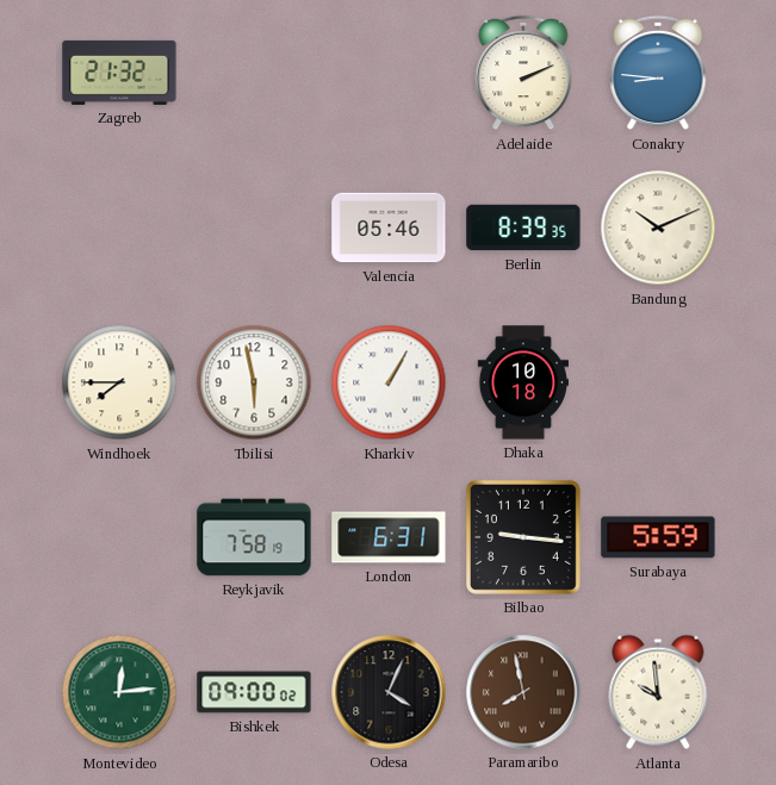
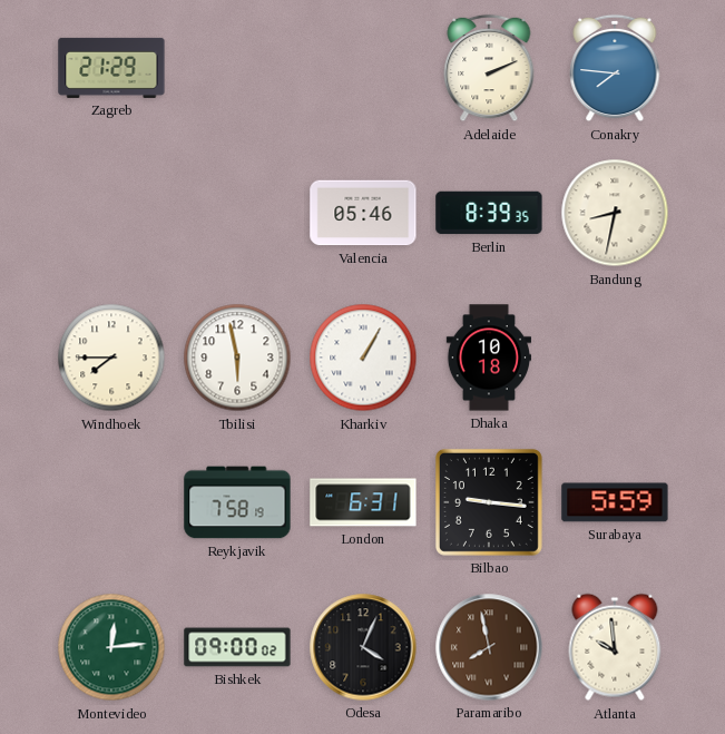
Zagreb: 21:32 -> 21:29 (111, 68)
Conakry: 8:46 -> 7:46 (615, 68)
Bandung: 10:11 -> 8:32 (615, 213)
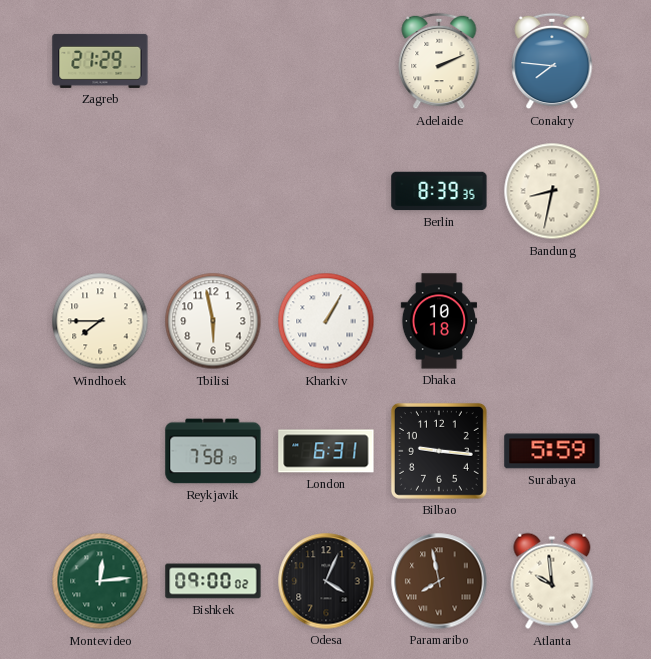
Valencia: 05:46 -> none (363, 213)
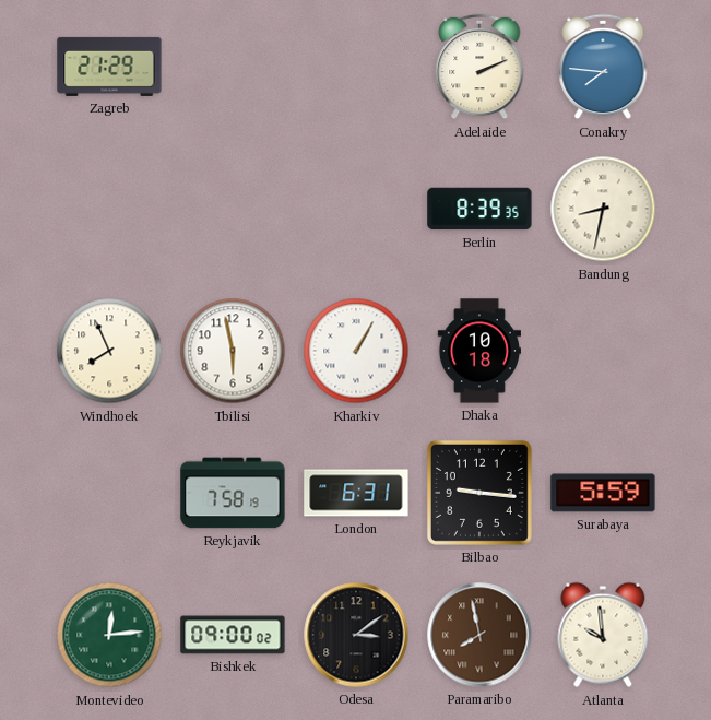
Windhoek: 7:45 -> 7:56 (109, 351)
Odesa: 4:04 -> 3:09 (356, 635)
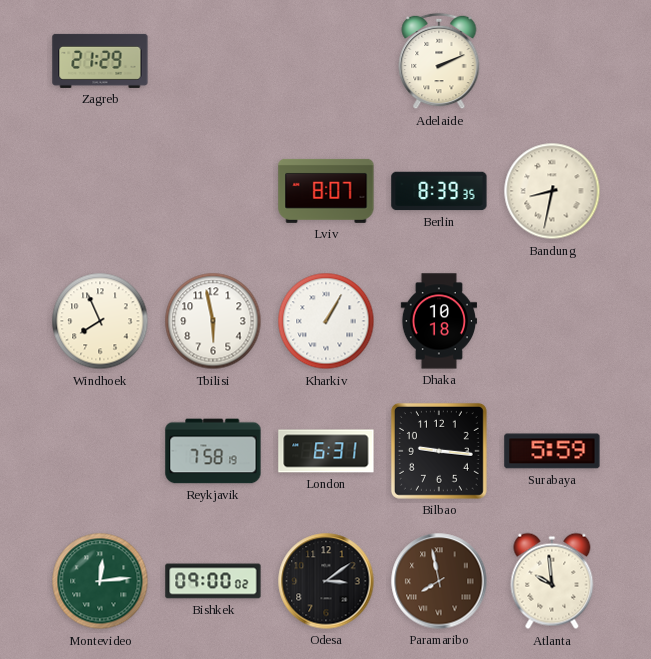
Conakry: 7:46 -> none (603, 67)
Lviv: none -> 8:07 (326, 191)
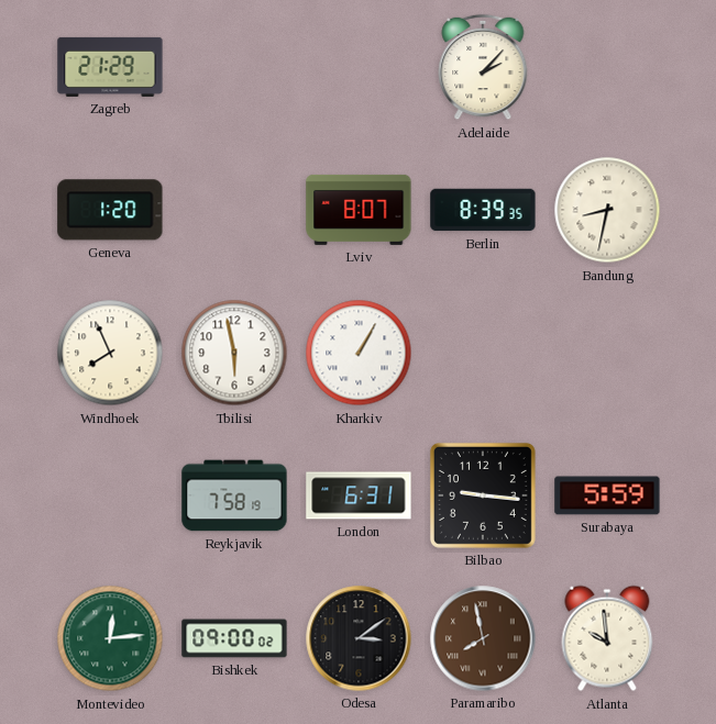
Adelaide: 2:11 -> 2:07 (483, 67)
Geneva: none -> 1:20 (110, 210)
Dhaka: 10:18 -> none (438, 321)
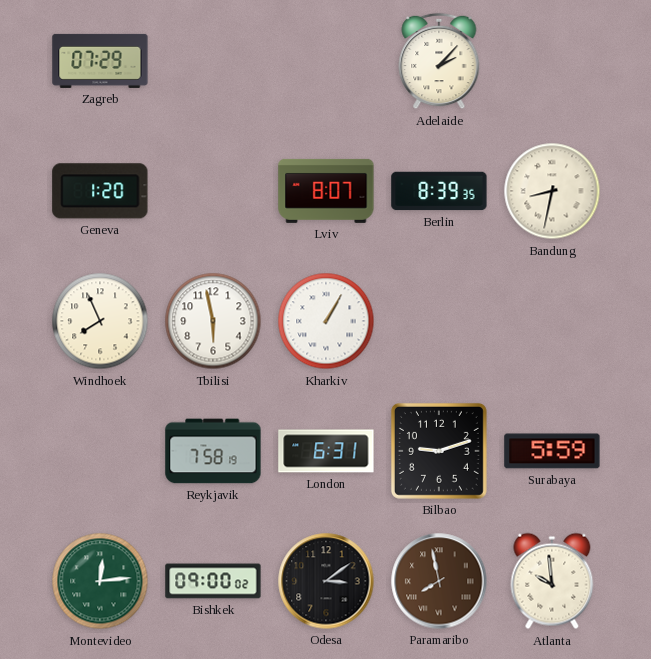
Zagreb: 21:29 -> 07:29 (100, 61)
Bilbao: 9:16 -> 9:12 (439, 451)
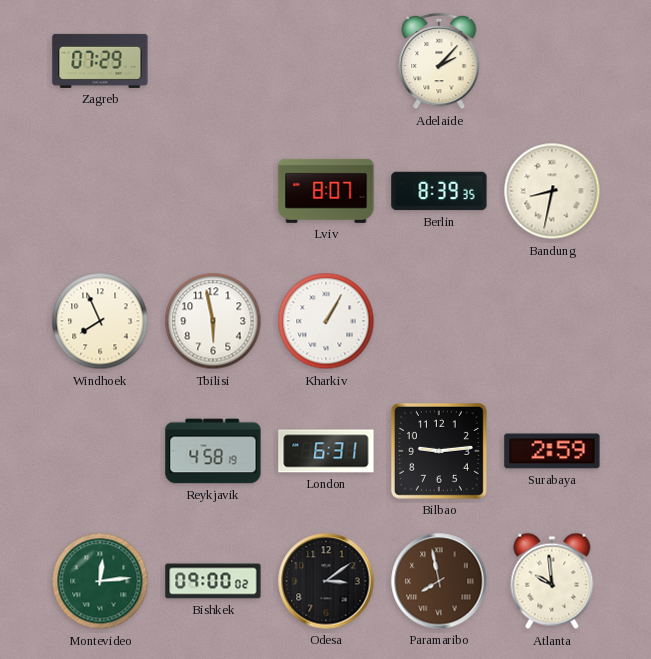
Geneva: 1:20 -> none (100, 191)
Reykjavik: 7:58 -> 4:58 (213, 451)
Bilbao: 9:12 -> 9:14 (439, 451)
Surabaya: 5:59 -> 2:59 (552, 451)
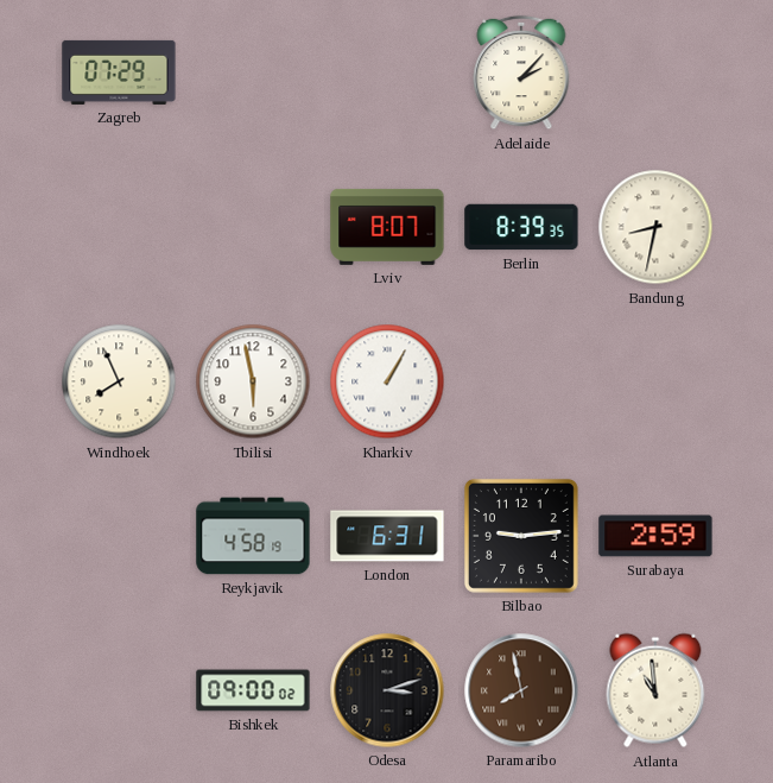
Montevideo: 12:14 -> none (100, 581)
Odesa: 3:09 -> 3:12 (387, 690)
Atlanta: 9:59 -> 10:59 (655, 690)
